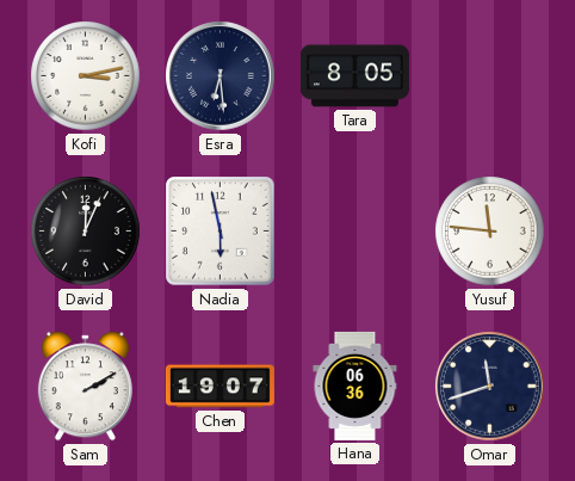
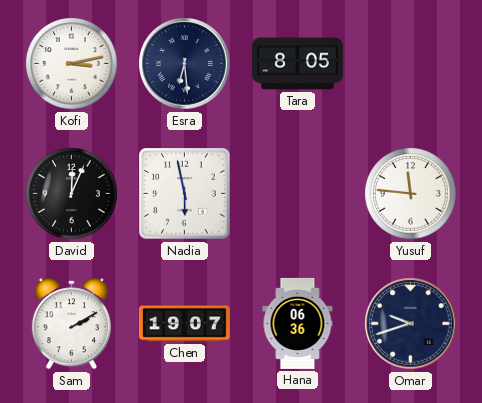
Omar: 11:42 -> 9:42 (411, 324)
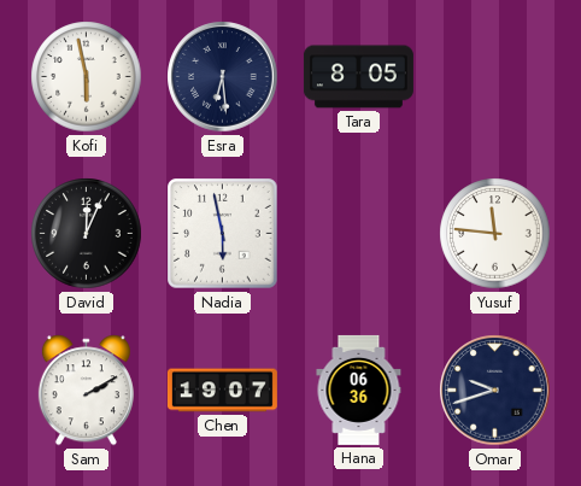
Kofi: 3:13 -> 5:58 (87, 77)
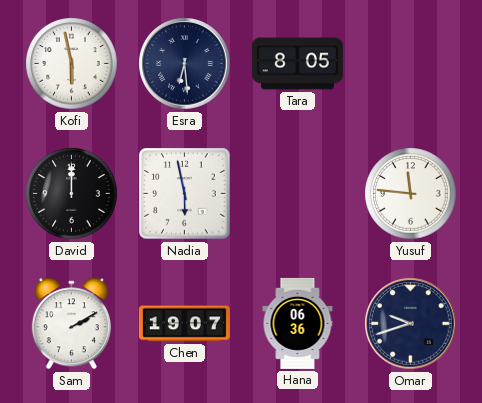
David: 12:04 -> 12:00 (72, 194)
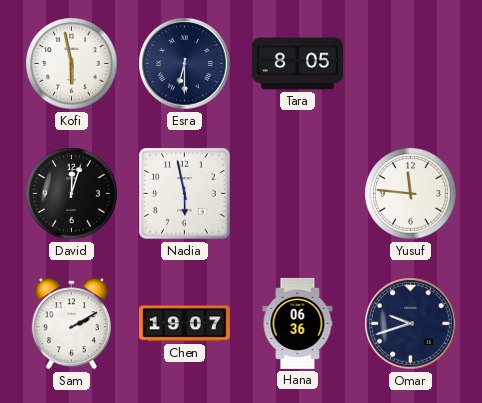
Esra: 6:29 -> 6:30 (185, 64)
David: 12:00 -> 12:03 (72, 194)
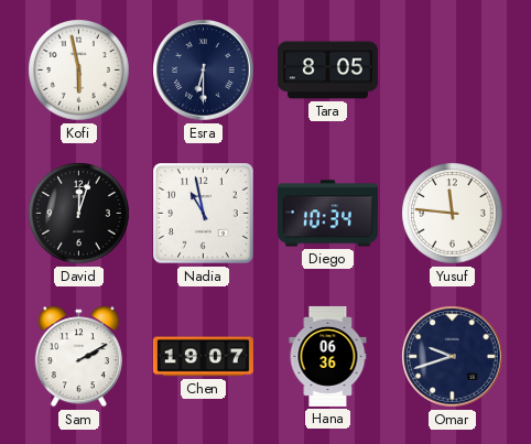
Nadia: 5:58 -> 10:58 (204, 214)
Diego: none -> 10:34 (327, 214)
